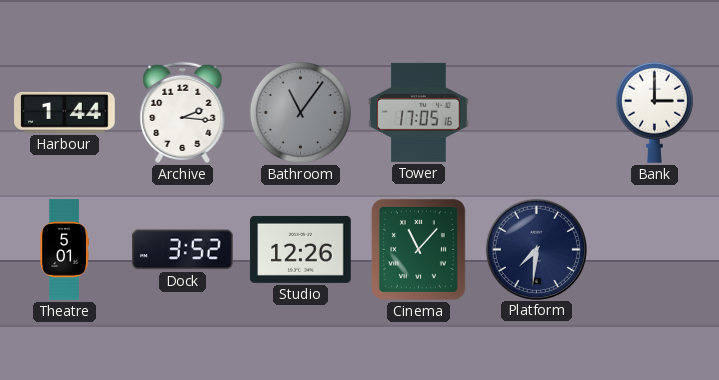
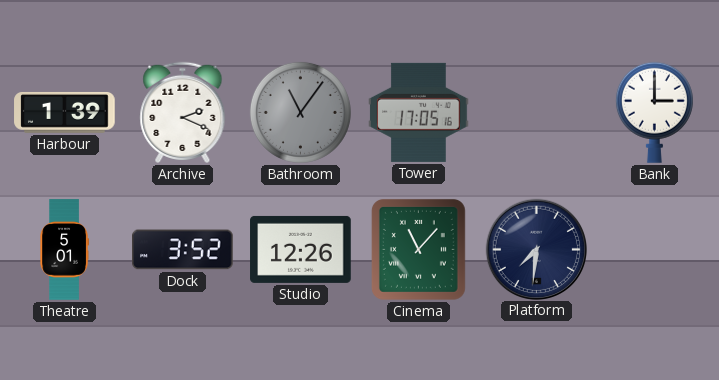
Harbour: 1:44 -> 1:39 (65, 112)
Archive: 2:16 -> 2:19 (183, 112)
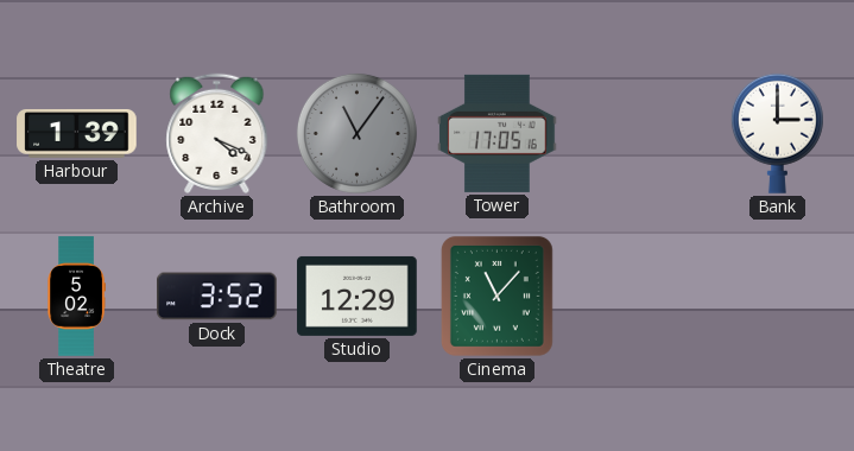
Archive: 2:19 -> 4:19 (217, 133)
Theatre: 5:01 -> 5:02 (76, 297)
Studio: 12:26 -> 12:29 (358, 296)
Platform: 7:31 -> none (536, 249)
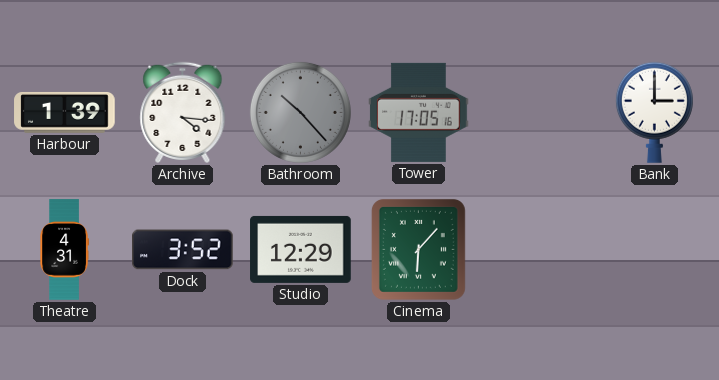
Archive: 4:19 -> 4:16 (183, 112)
Bathroom: 11:06 -> 10:23 (300, 112)
Theatre: 5:02 -> 4:31 (64, 250)
Cinema: 11:07 -> 6:07 (418, 249)
